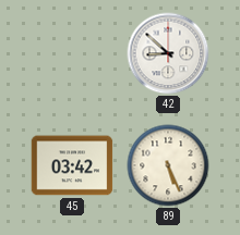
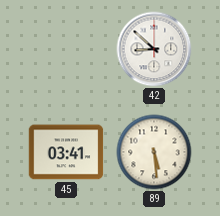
45: 03:42 -> 03:41 (66, 152)
89: 5:26 -> 5:29 (154, 152)
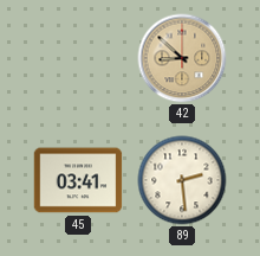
42 dial: white -> champagne (182, 58)
89: 5:29 -> 2:29 (182, 180)
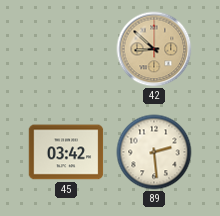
45: 03:41 -> 03:42 (66, 152)
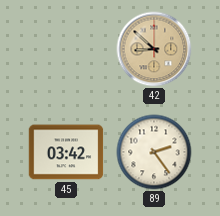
89: 2:29 -> 2:24 (154, 152)
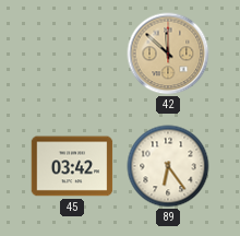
42: 8:52 -> 11:52 (168, 54)
89: 2:24 -> 6:24 (168, 166)
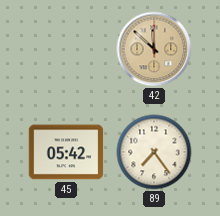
45: 03:42 -> 05:42 (66, 152)
89: 6:24 -> 7:24 (154, 152)
